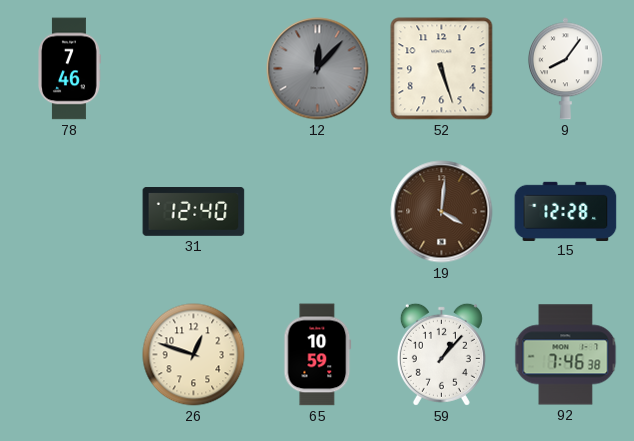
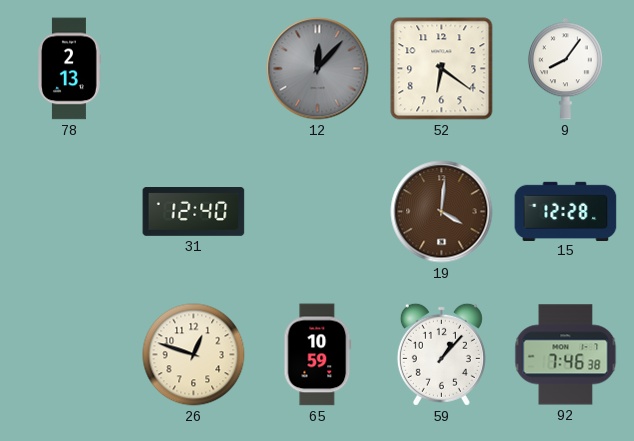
78: 7:46 -> 2:13 (70, 69)
52: 5:27 -> 6:21 (442, 69)
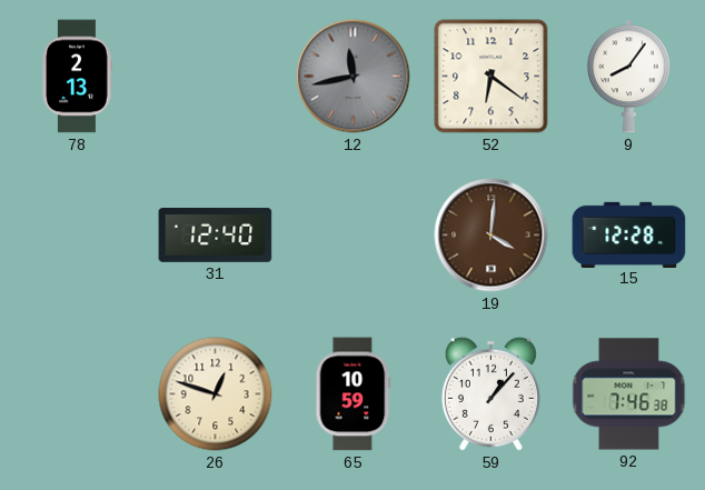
12: 12:07 -> 11:43 (354, 77)
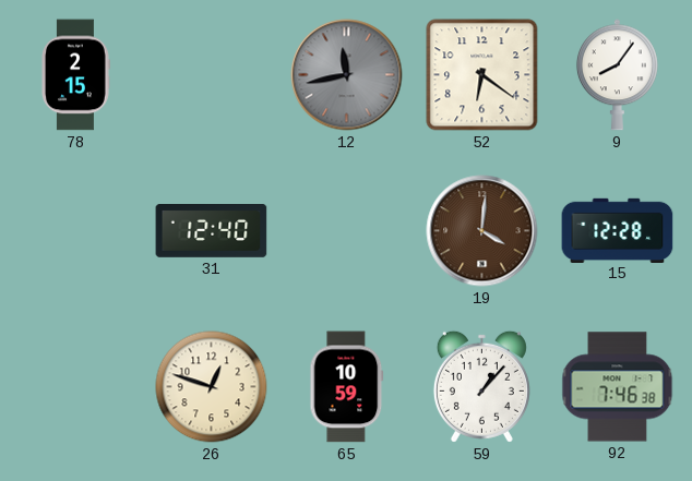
78: 2:13 -> 2:15 (76, 75)
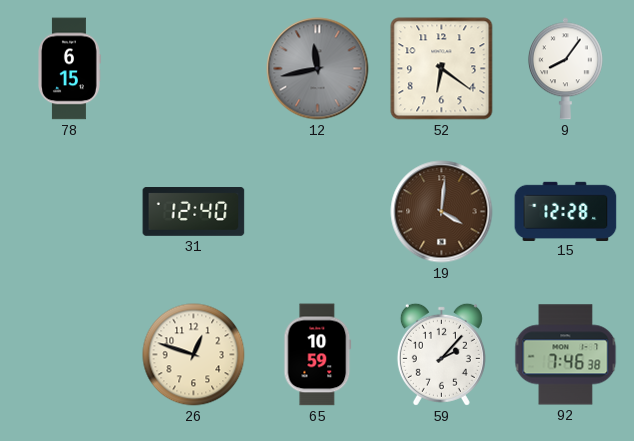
78: 2:15 -> 6:15 (70, 69)
59: 1:07 -> 2:07 (441, 354)
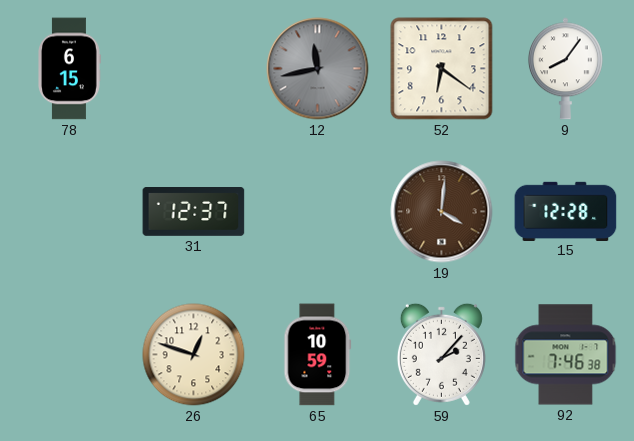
31: 12:40 -> 12:37 (194, 212)
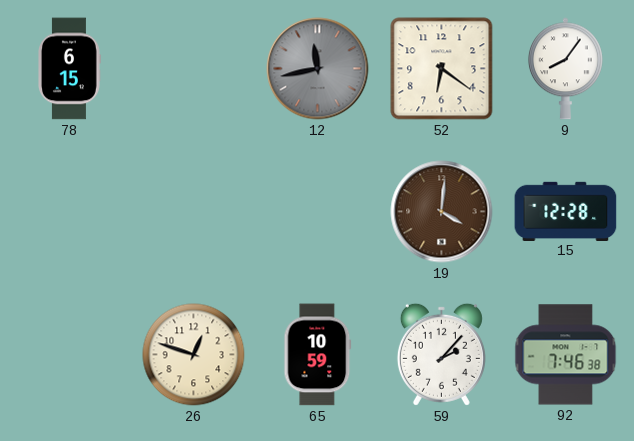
31: 12:37 -> none (194, 212)
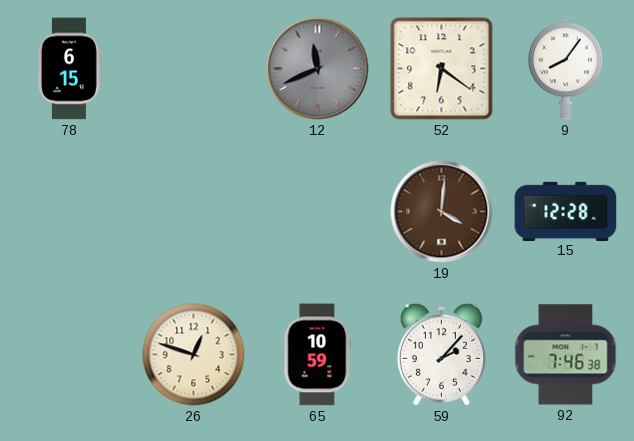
12: 11:43 -> 11:41 (318, 69)
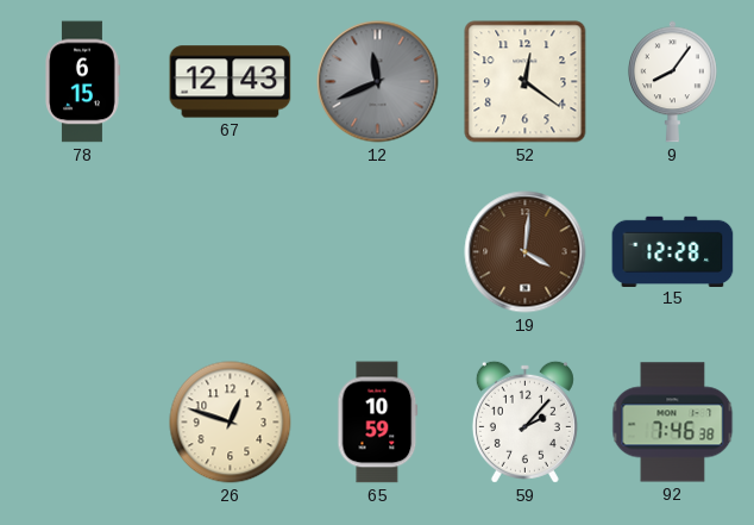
67: none -> 12:43 (231, 82)
52: 6:21 -> 12:21 (526, 82)
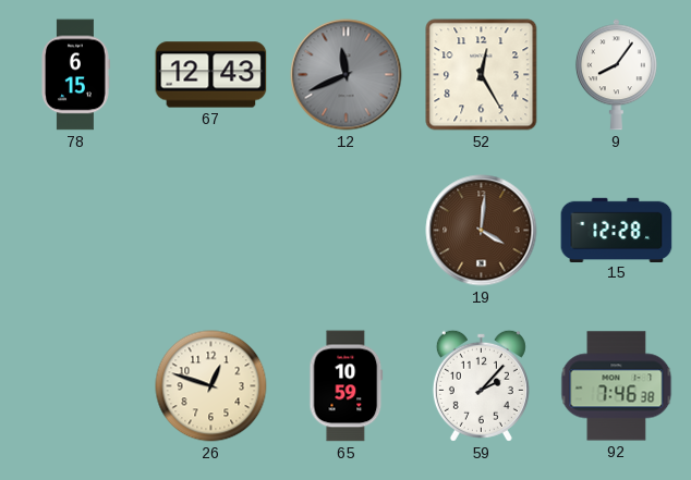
52: 12:21 -> 12:25 (482, 75)
